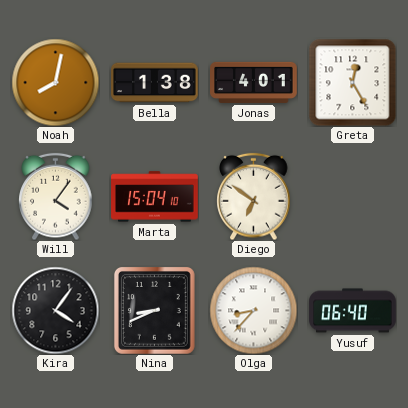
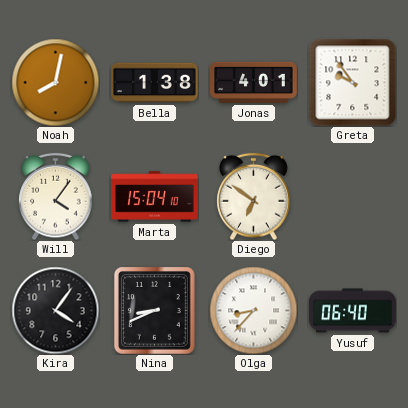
Greta: 12:25 -> 9:54 (352, 82)
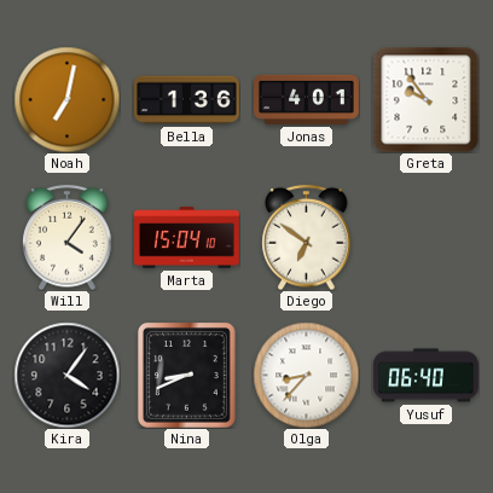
Noah: 8:02 -> 7:02 (66, 99)
Bella: 1:38 -> 1:36 (187, 100)
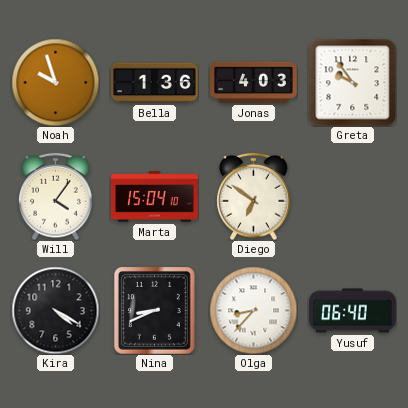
Noah: 7:02 -> 9:57 (55, 82)
Jonas: 4:01 -> 4:03 (254, 82)
Kira: 4:06 -> 4:20 (55, 310)
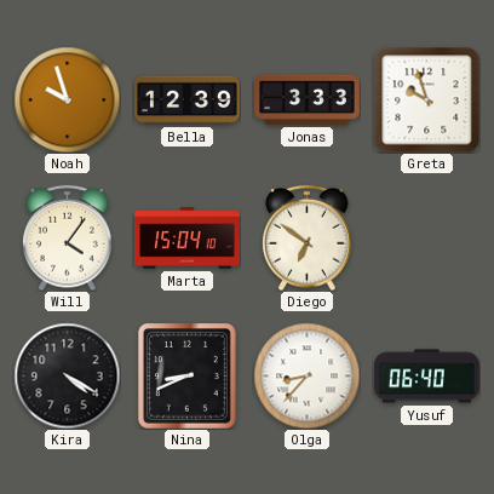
Bella: 1:36 -> 12:39 (188, 100)
Jonas: 4:03 -> 3:33 (308, 99)
Greta: 9:54 -> 9:57 (426, 99)
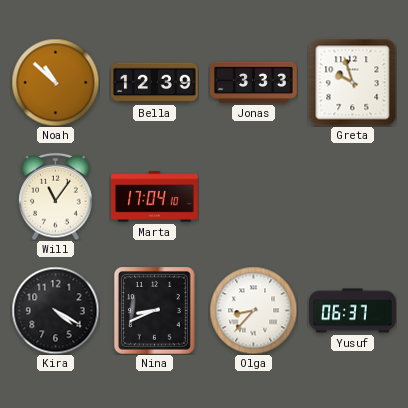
Noah: 9:57 -> 10:52 (55, 82)
Will: 4:06 -> 11:06 (56, 196)
Marta: 15:04 -> 17:04 (155, 197)
Diego: 6:51 -> none (308, 237)
Yusuf: 06:40 -> 06:37 (353, 311)
